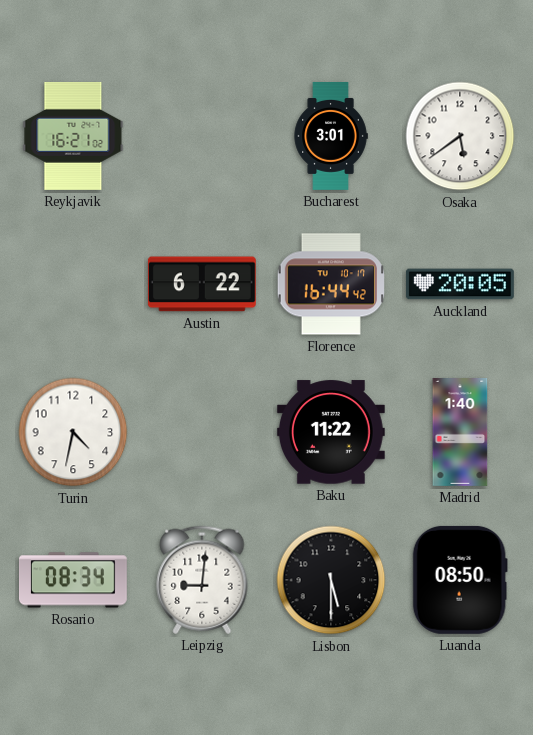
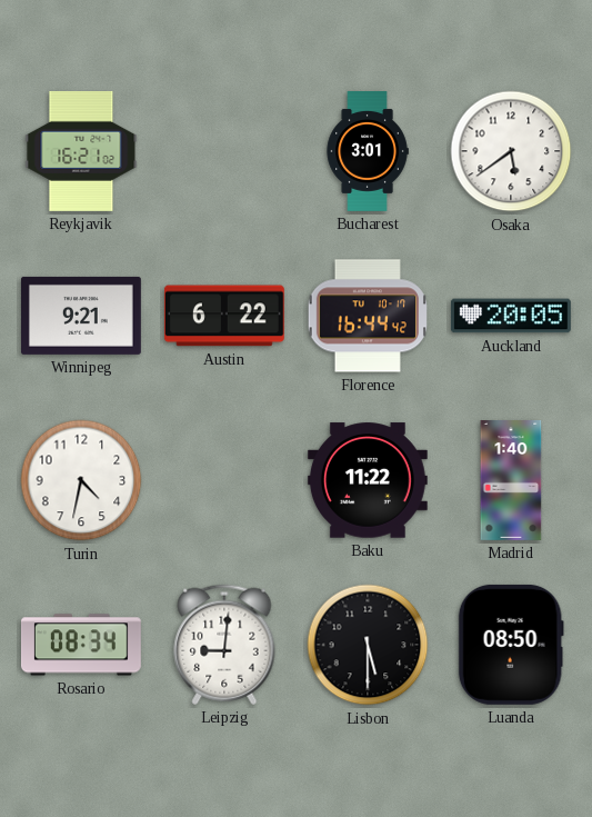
Winnipeg: none -> 9:21 (81, 316)
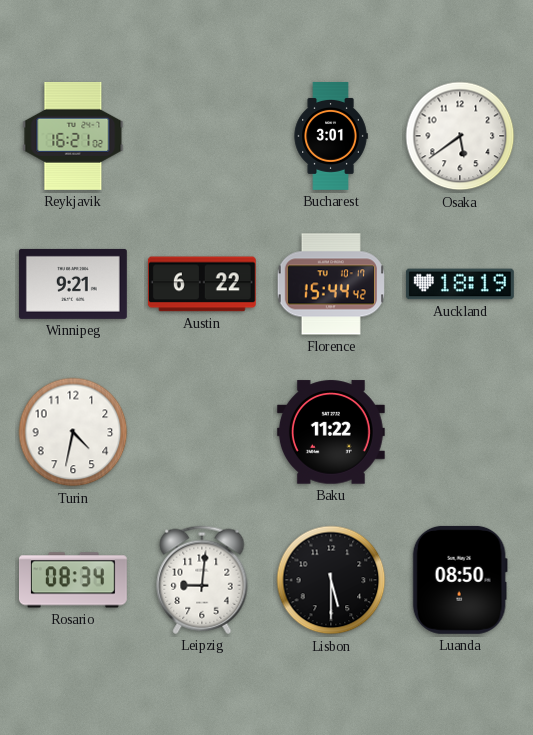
Florence: 16:44 -> 15:44 (331, 284)
Auckland: 20:05 -> 18:19 (460, 284)
Madrid: 1:40 -> none (511, 481)
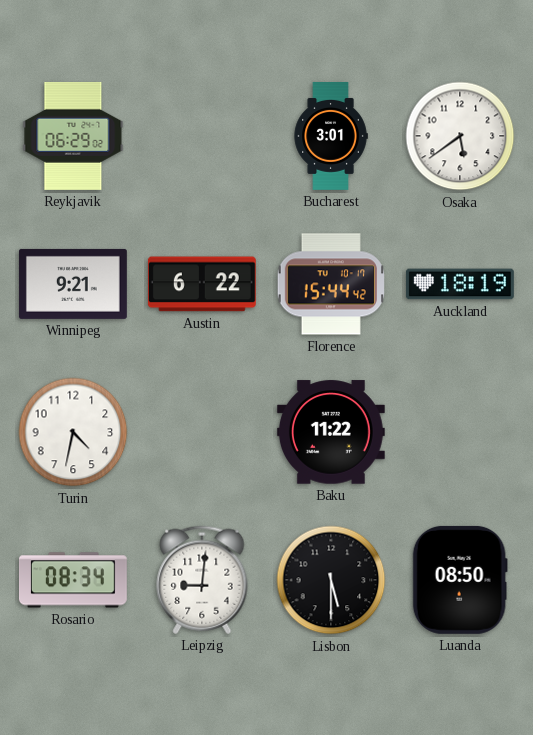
Reykjavik: 16:21 -> 06:29 (73, 136)
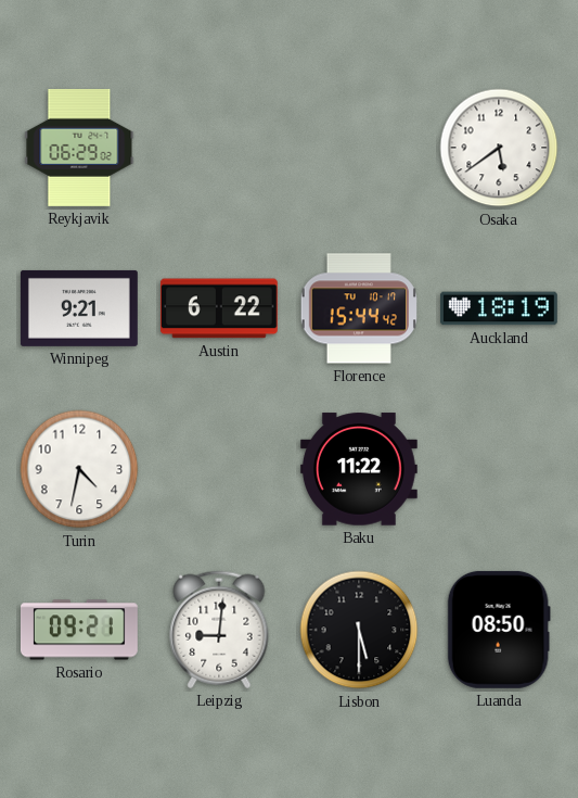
Bucharest: 3:01 -> none (331, 137)
Rosario: 08:34 -> 09:21 (79, 630)
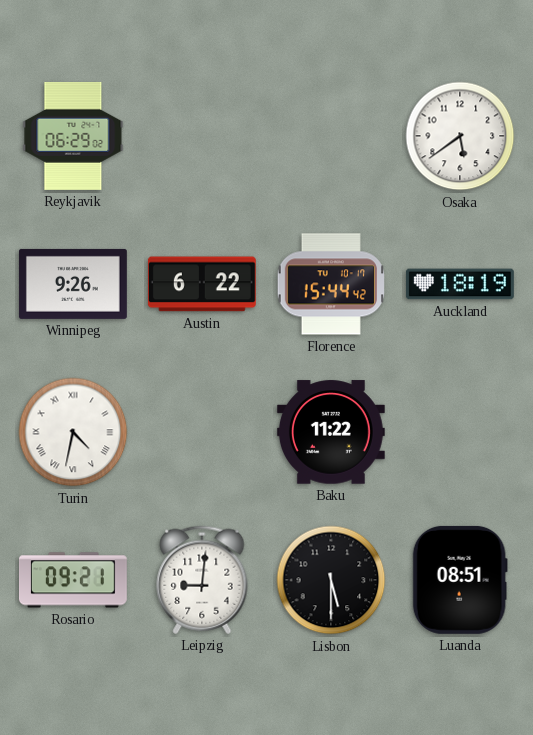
Winnipeg: 9:21 -> 9:26 (73, 284)
Turin numerals: Arabic -> Roman (73, 432)
Luanda: 08:50 -> 08:51 (460, 580)
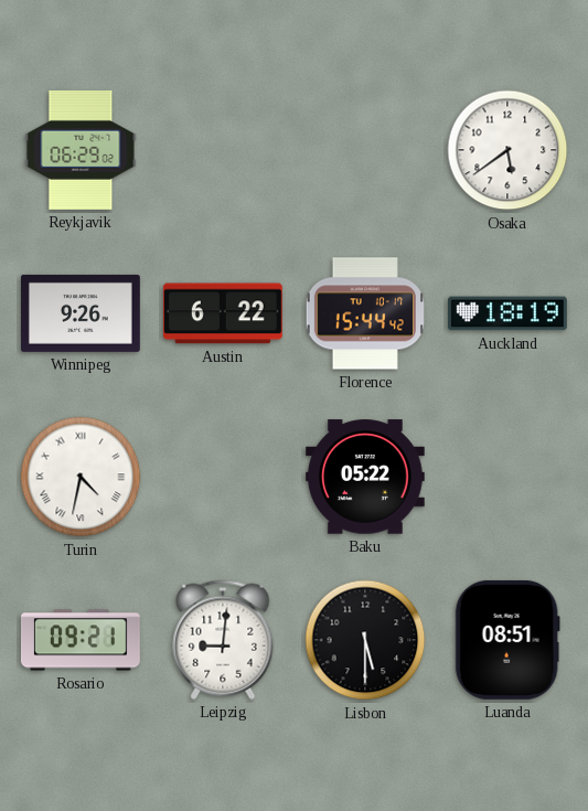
Baku: 11:22 -> 05:22 (365, 477)
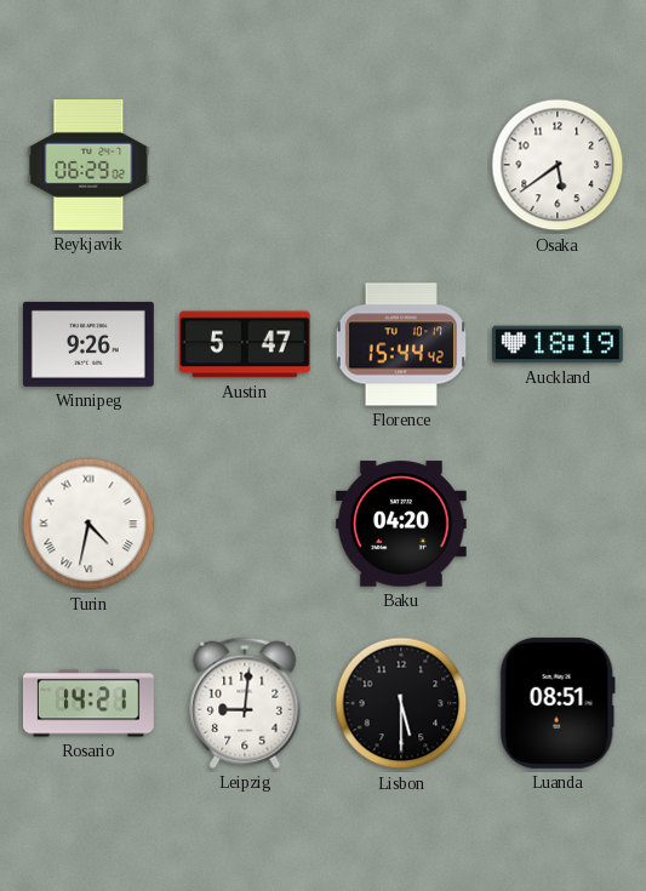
Austin: 6:22 -> 5:47 (245, 344)
Baku: 05:22 -> 04:20 (401, 524)
Rosario: 09:21 -> 14:21 (88, 703)
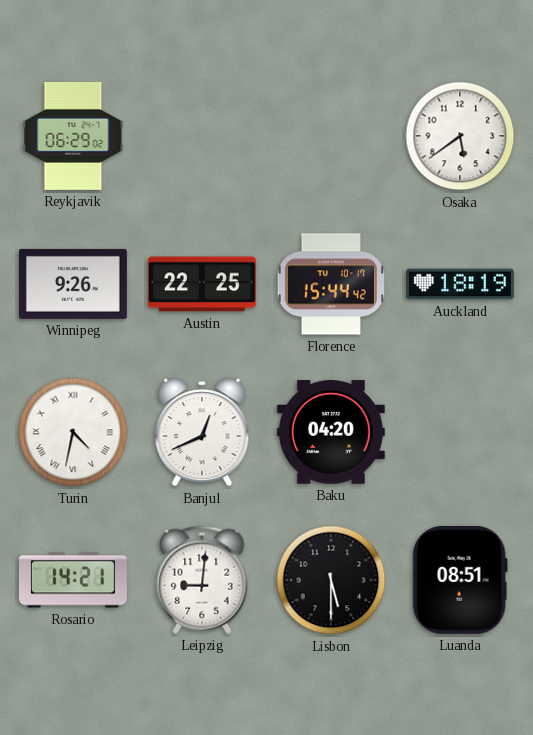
Austin: 5:47 -> 22:25 (202, 284)
Banjul: none -> 12:41 (202, 433)
